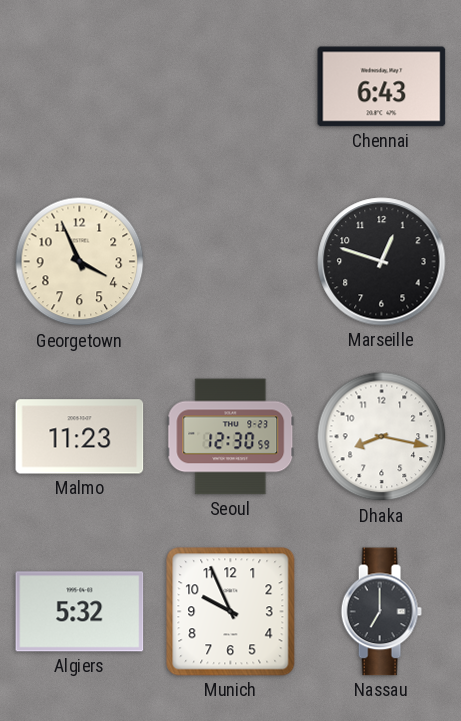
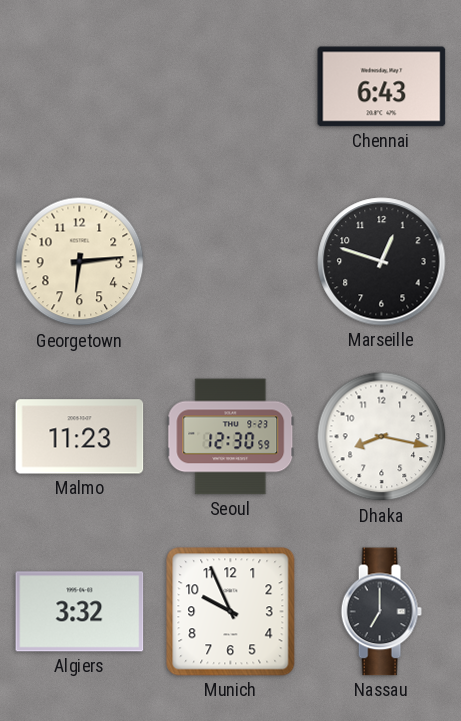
Georgetown: 3:56 -> 6:14 (80, 262)
Algiers: 5:32 -> 3:32 (80, 612)
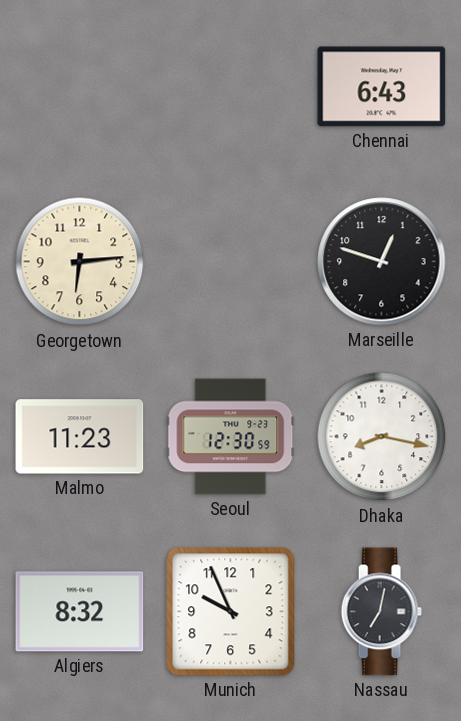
Algiers: 3:32 -> 8:32 (80, 612)
Nassau: 7:00 -> 7:02 (381, 612)
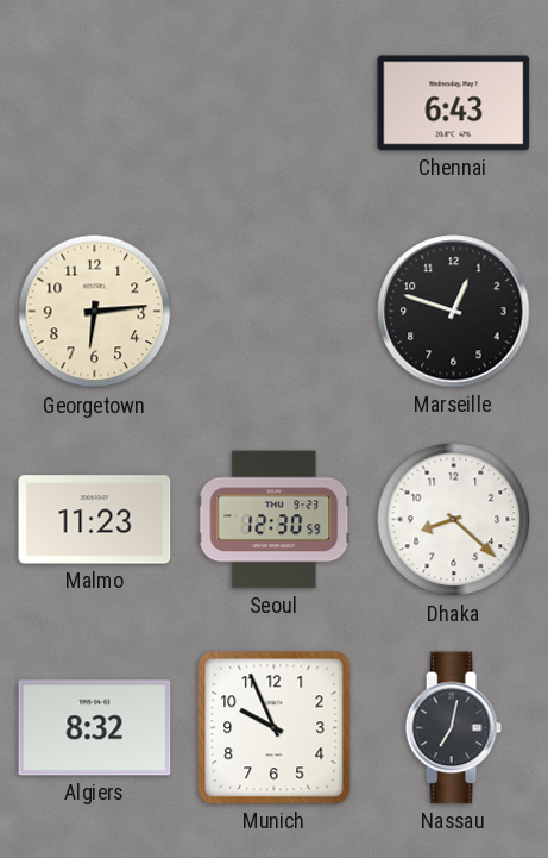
Dhaka: 8:17 -> 8:22 (454, 520)
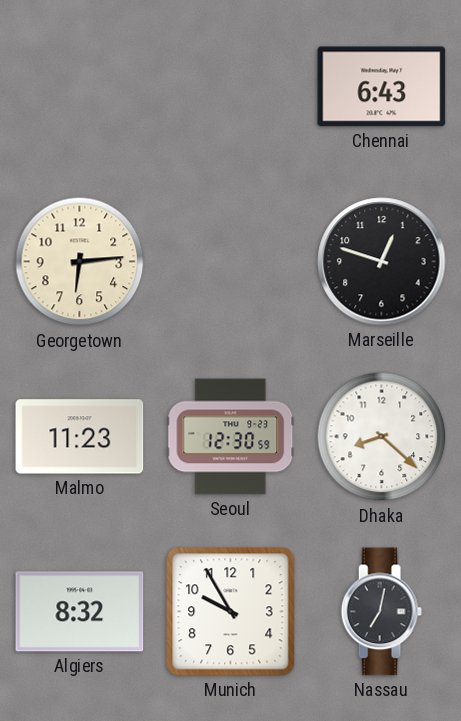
Munich: 9:56 -> 9:55 (231, 612)
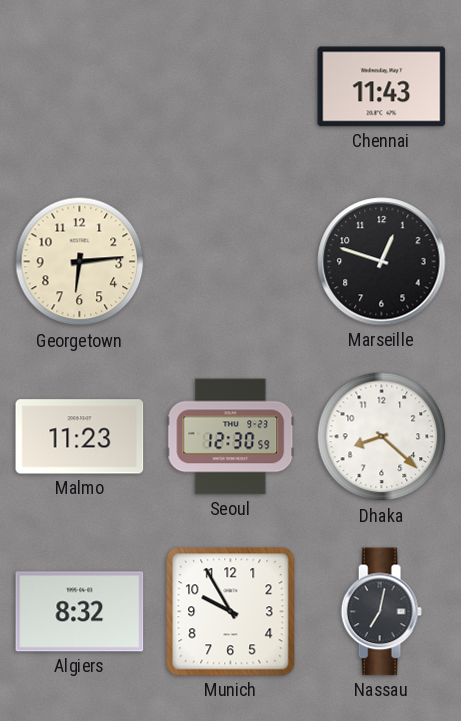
Chennai: 6:43 -> 11:43 (382, 87)
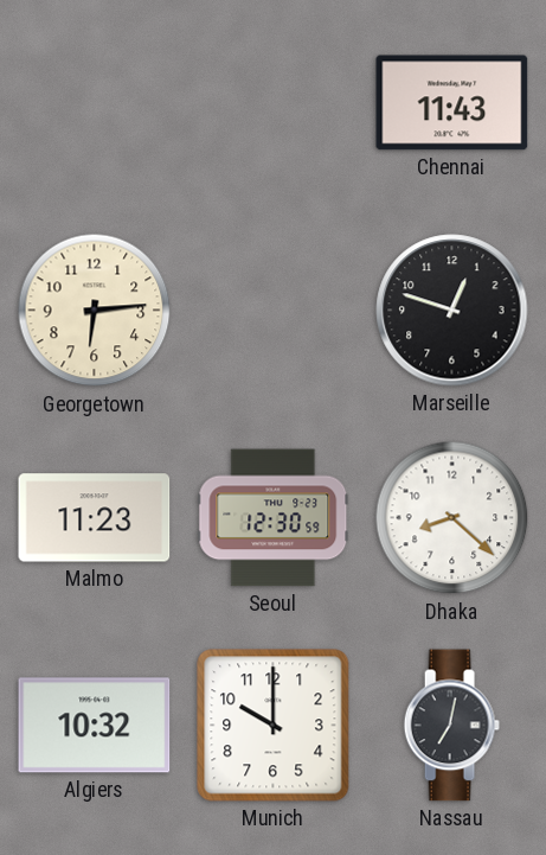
Algiers: 8:32 -> 10:32 (95, 726)
Munich: 9:55 -> 10:00 (274, 726)
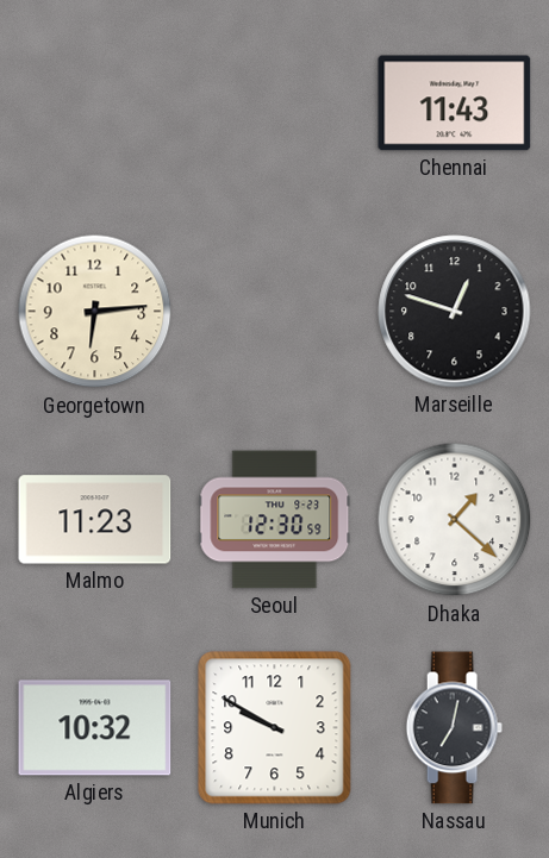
Dhaka: 8:22 -> 1:22 (455, 520)
Munich: 10:00 -> 9:50 (275, 728)
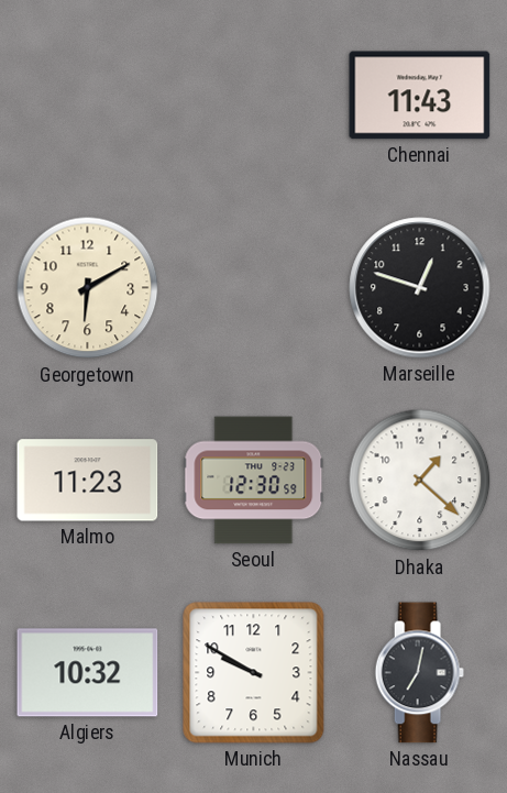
Georgetown: 6:14 -> 6:10 (88, 288)
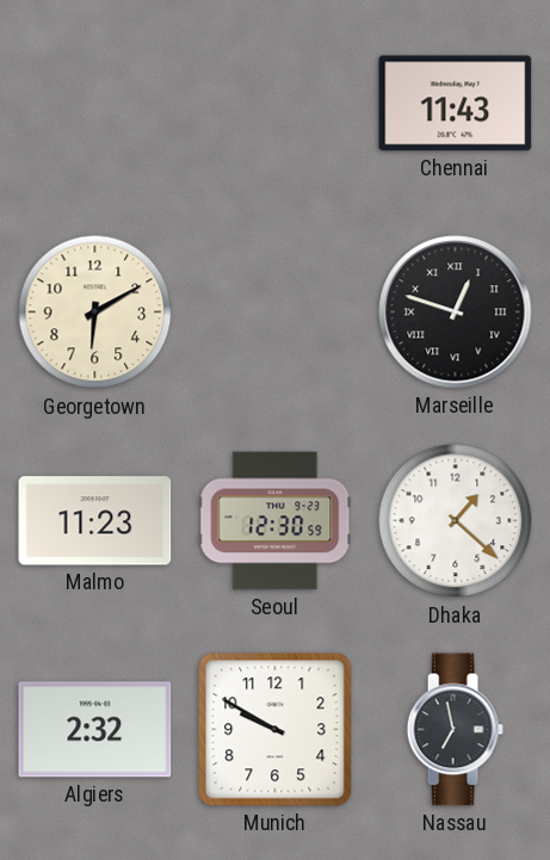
Marseille numerals: Arabic -> Roman (456, 313)
Algiers: 10:32 -> 2:32 (95, 730)
Nassau: 7:02 -> 6:58 (455, 730)
